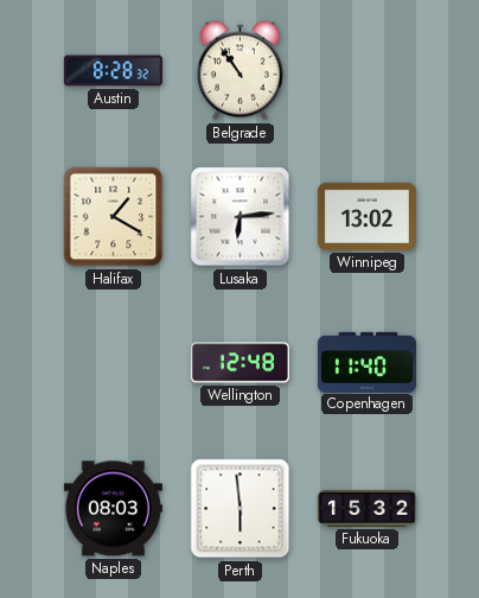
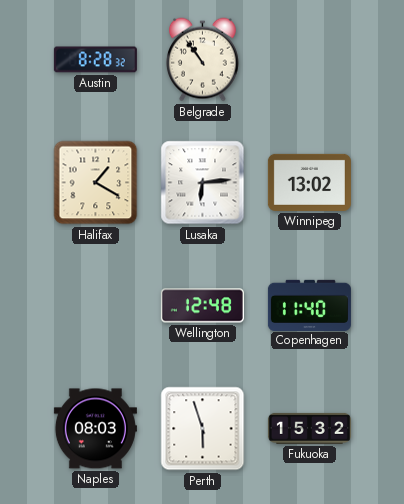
Perth: 5:59 -> 5:57 (203, 429)
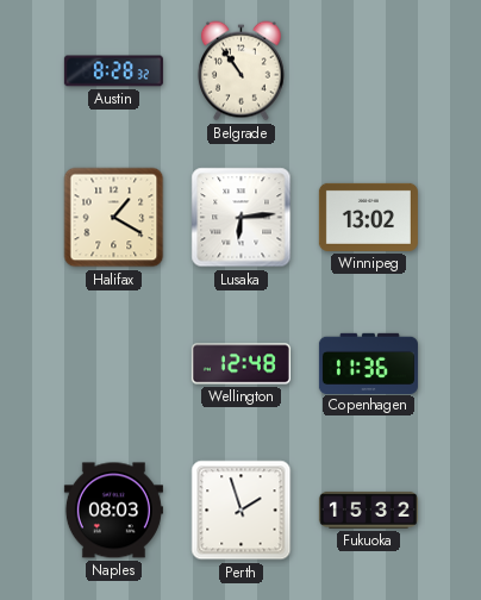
Copenhagen: 11:40 -> 11:36 (368, 363)
Perth: 5:57 -> 1:57 (242, 511)
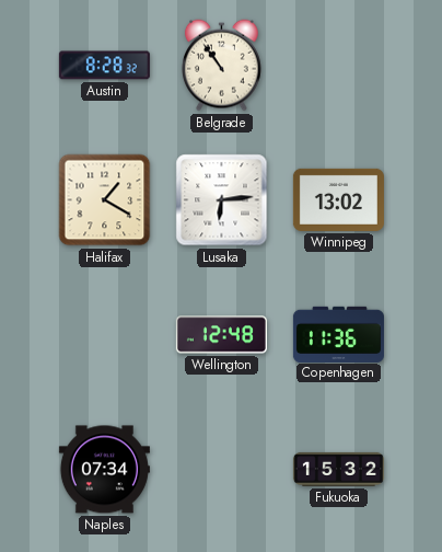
Naples: 08:03 -> 07:34 (104, 470)
Perth: 1:57 -> none (242, 511)
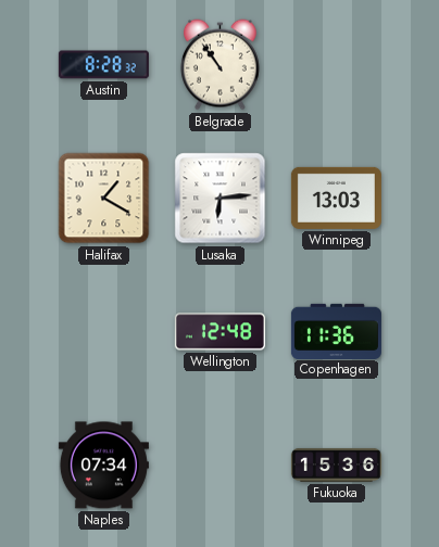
Winnipeg: 13:02 -> 13:03 (336, 198)
Fukuoka: 15:32 -> 15:36 (336, 465)
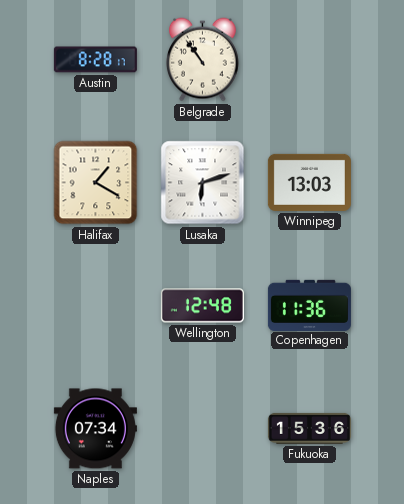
Austin: 8:28:32 -> 8:28:17 (95, 60)
Lusaka: 6:14 -> 6:12 (203, 183)
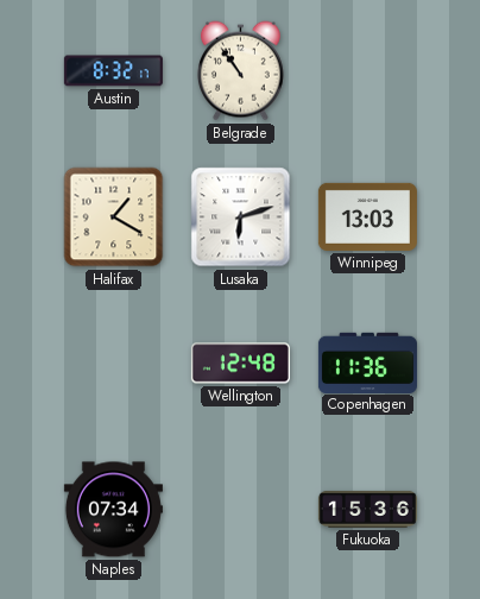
Austin: 8:28 -> 8:32 (113, 71)
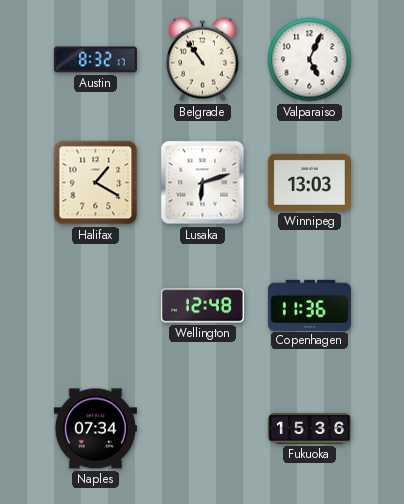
Valparaiso: none -> 5:04 (310, 60)
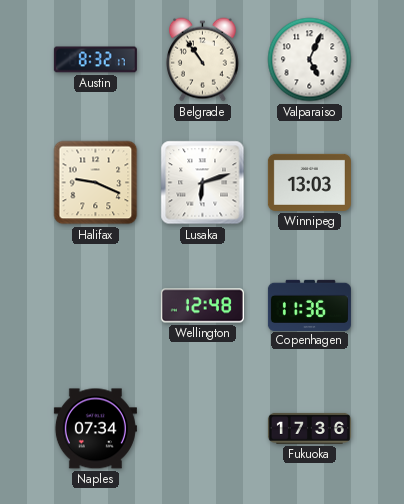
Halifax: 1:20 -> 9:19 (96, 183)
Fukuoka: 15:36 -> 17:36 (309, 428)
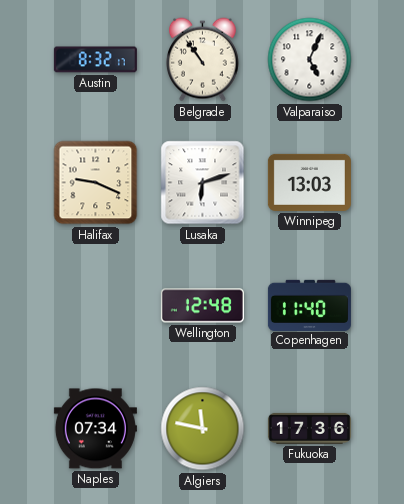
Copenhagen: 11:36 -> 11:40 (309, 305)
Algiers: none -> 11:47 (203, 429)
